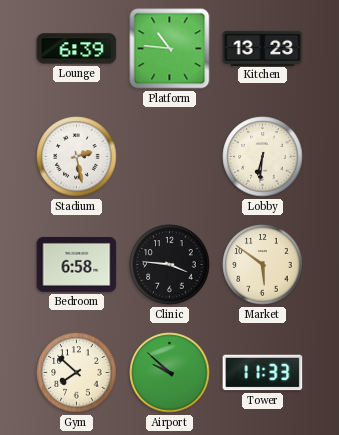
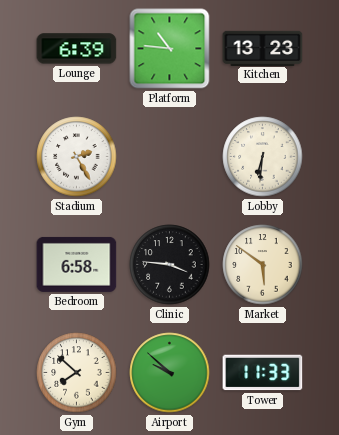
Stadium: 2:28 -> 2:25 (77, 157)
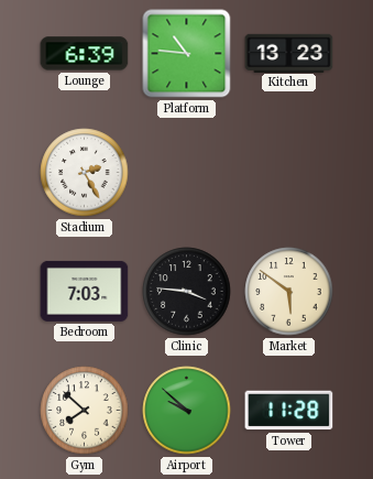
Lobby: 6:31 -> none (263, 157)
Bedroom: 6:58 -> 7:03 (85, 291)
Tower: 11:33 -> 11:28 (289, 411)
